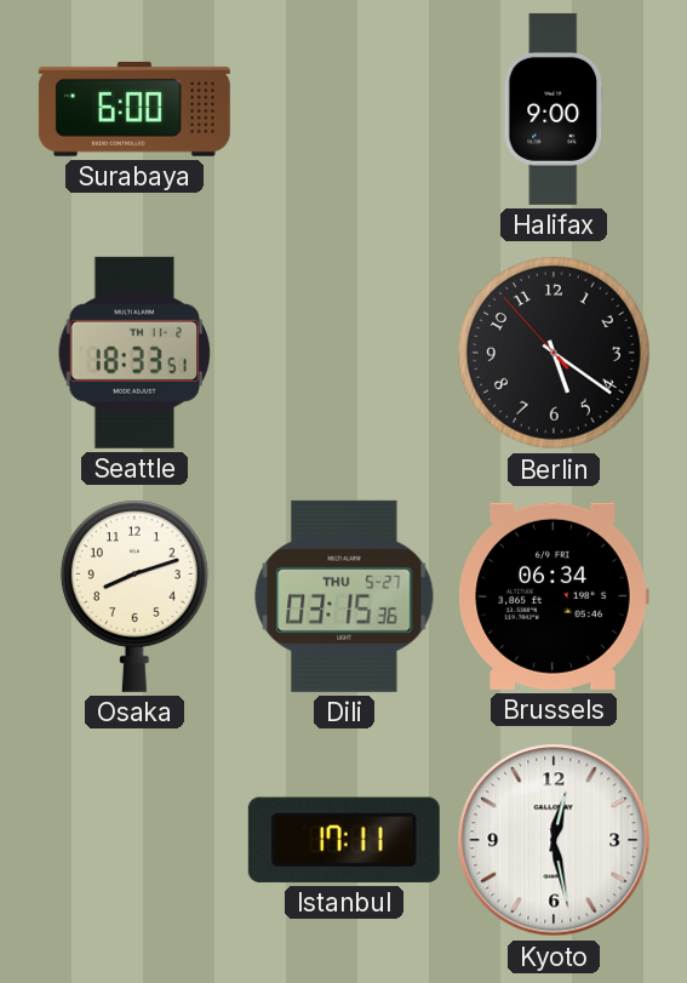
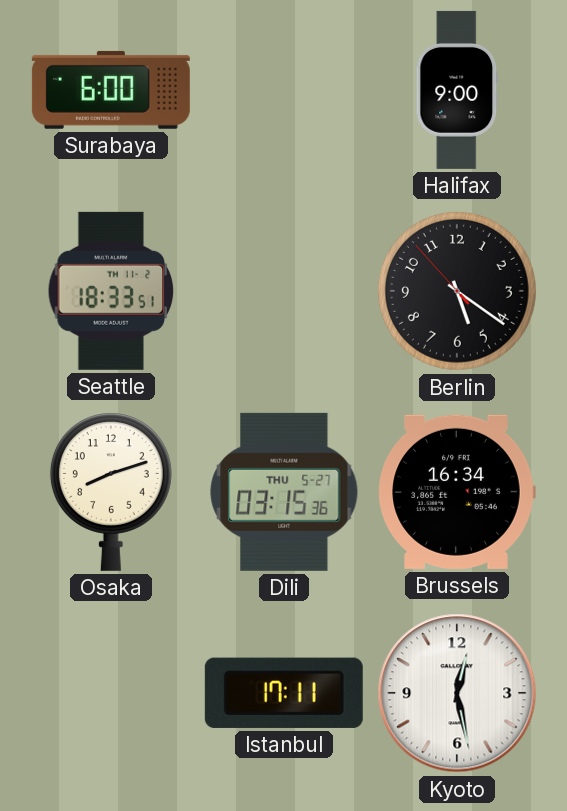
Brussels: 06:34 -> 16:34 (457, 492)
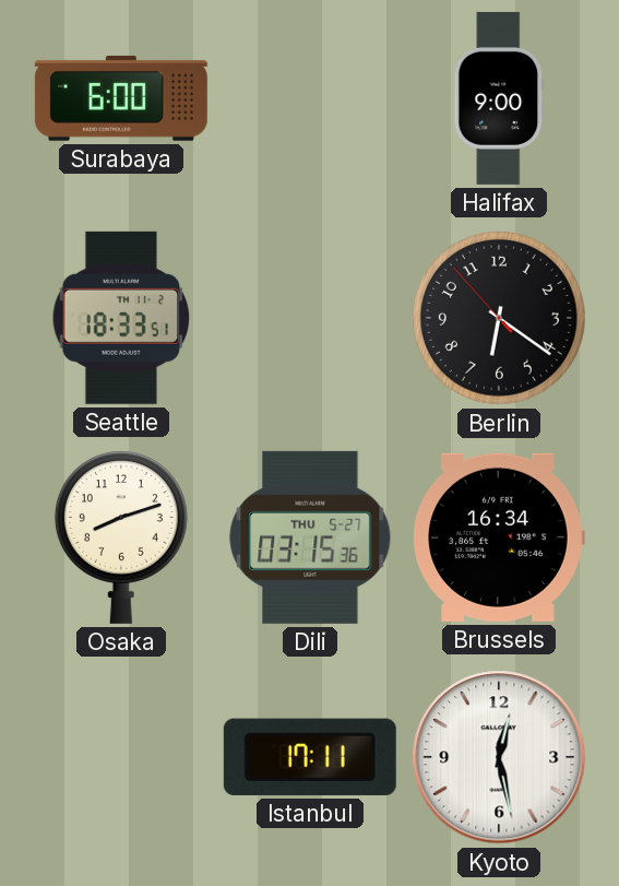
Berlin: 5:20 -> 6:20 (499, 318)
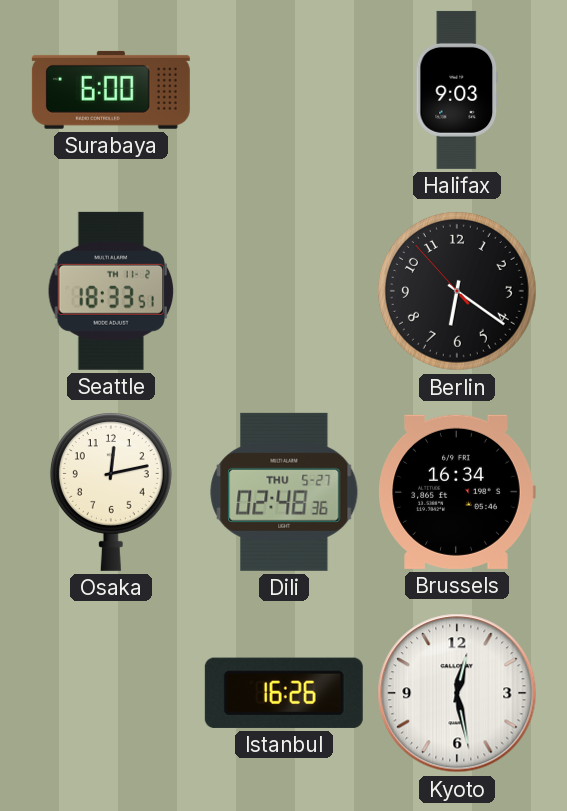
Halifax: 9:00 -> 9:03 (456, 90)
Osaka: 8:12 -> 12:13 (111, 492)
Dili: 03:15 -> 02:48 (284, 492)
Istanbul: 17:11 -> 16:26 (284, 693)
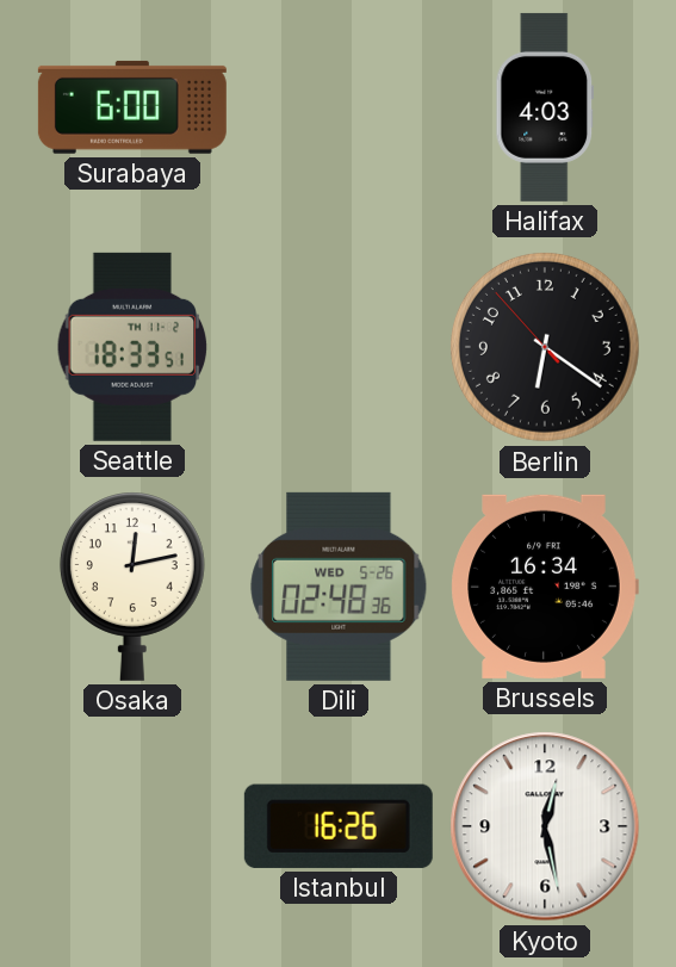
Halifax: 9:03 -> 4:03 (544, 107)
Dili date: THU 5-27 -> WED 5-26 (339, 587)
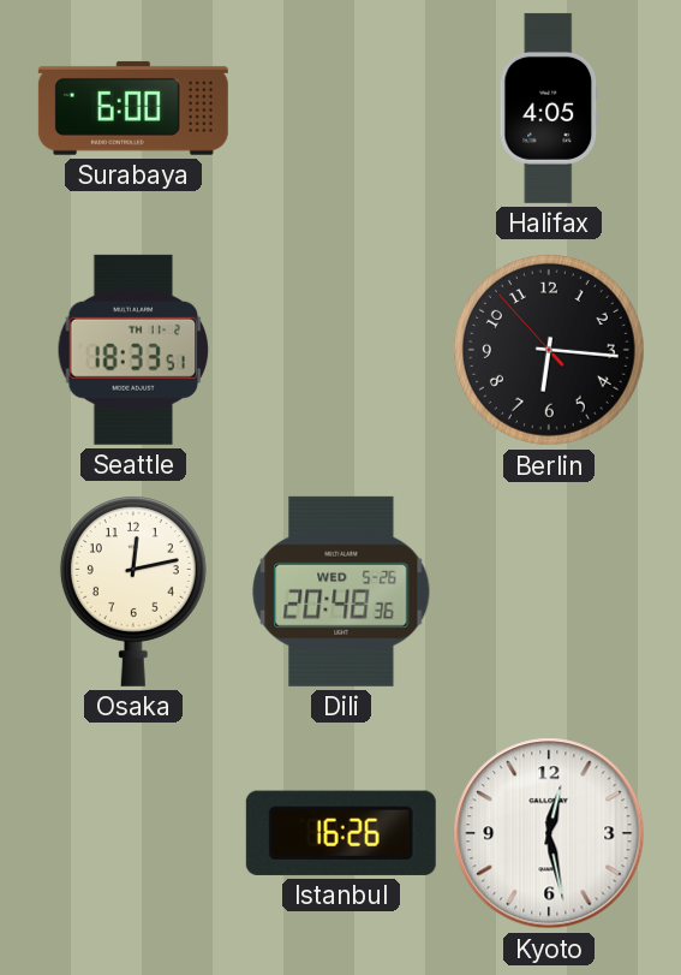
Halifax: 4:03 -> 4:05 (548, 108)
Berlin: 6:20 -> 6:15 (549, 350)
Dili: 02:48 -> 20:48 (341, 591)
Brussels: 16:34 -> none (545, 587)
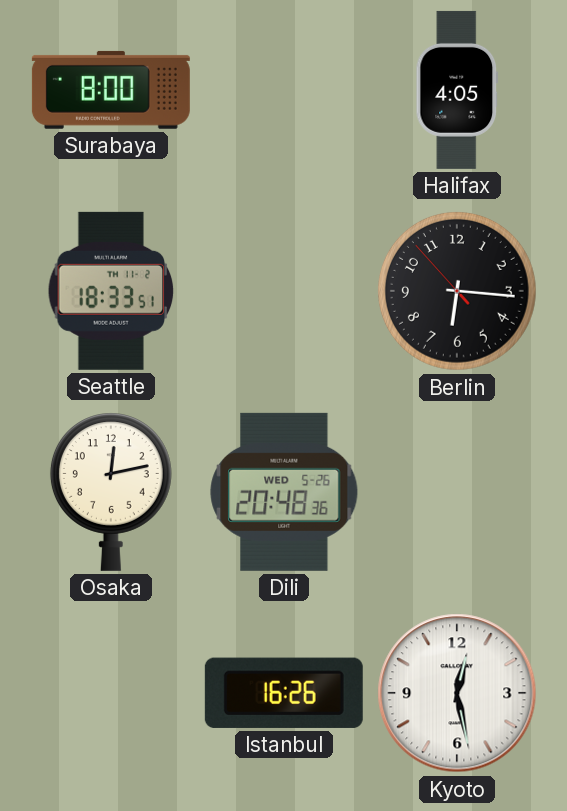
Surabaya: 6:00 -> 8:00 (111, 90)
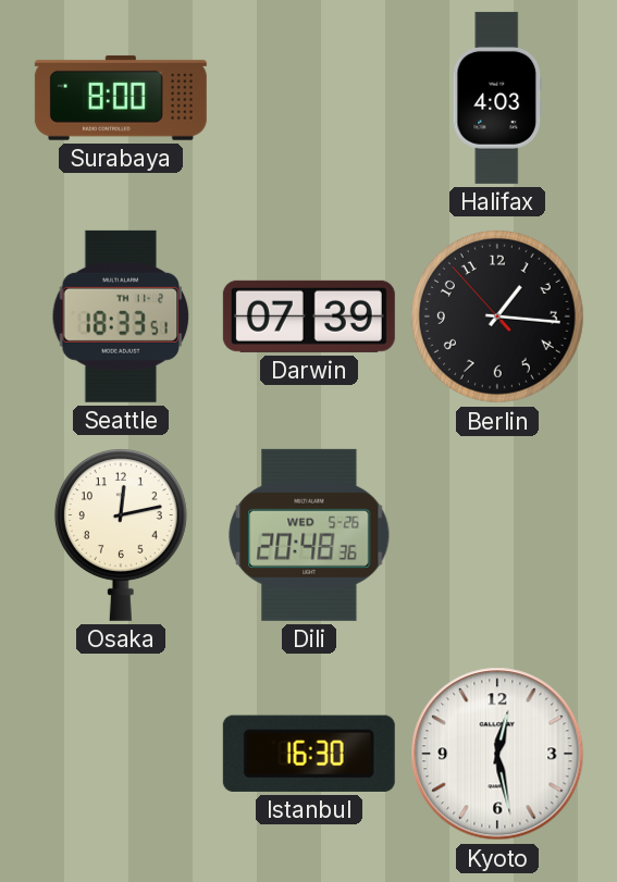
Halifax: 4:05 -> 4:03 (496, 98)
Darwin: none -> 07:39 (309, 316)
Berlin: 6:15 -> 1:15 (497, 316)
Istanbul: 16:26 -> 16:30 (309, 754)
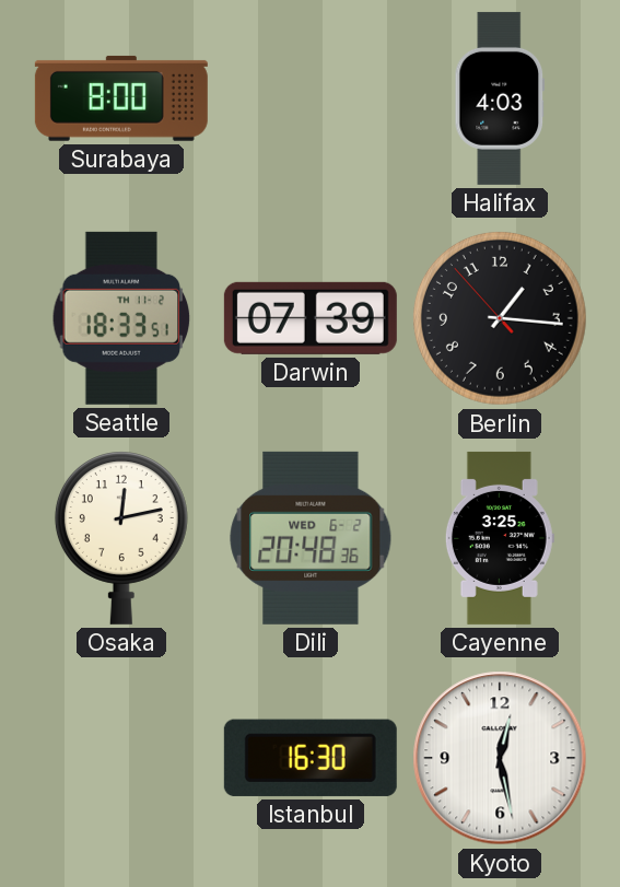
Dili date: WED 5-26 -> WED 6-2 (311, 538)
Cayenne: none -> 3:25 (500, 538)
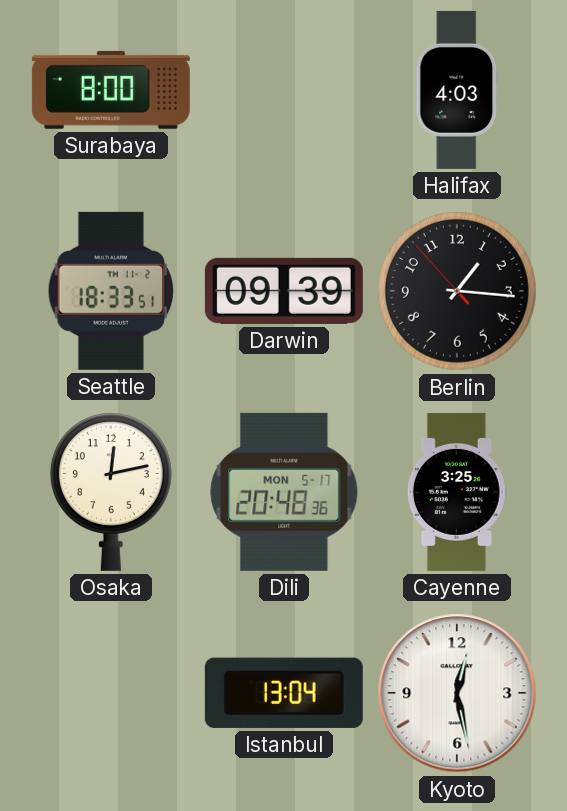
Darwin: 07:39 -> 09:39 (284, 291)
Dili date: WED 6-2 -> MON 5-17 (284, 492)
Istanbul: 16:30 -> 13:04 (284, 693)
